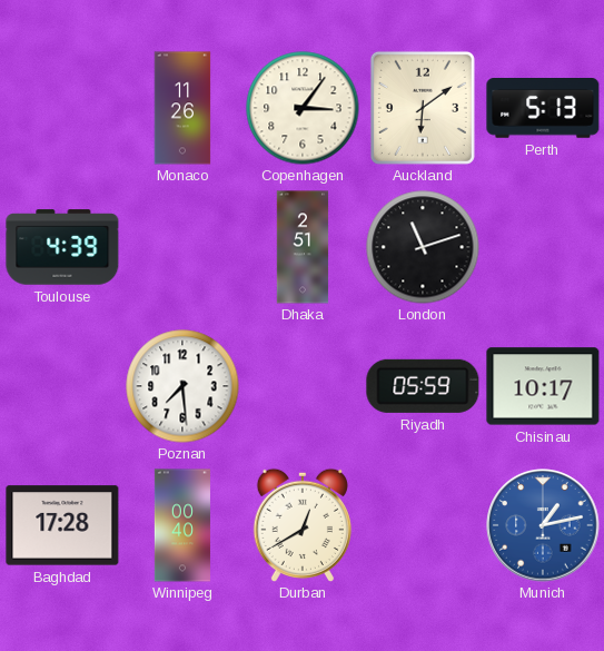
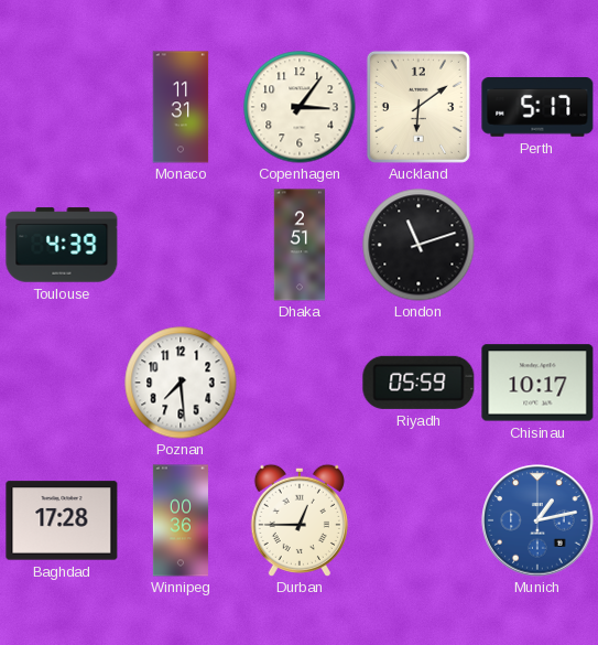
Monaco: 11:26 -> 11:31 (181, 107)
Perth: 5:13 -> 5:17 (537, 108)
Winnipeg: 00:40 -> 00:36 (181, 520)
Durban: 12:40 -> 12:45 (300, 520)
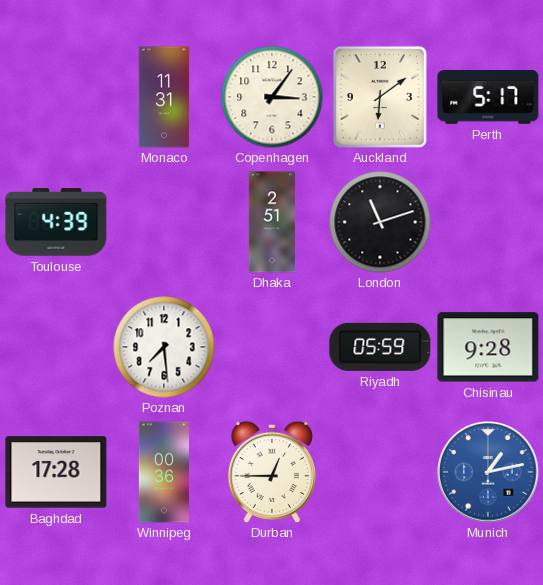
Chisinau: 10:17 -> 9:28 (488, 347)
